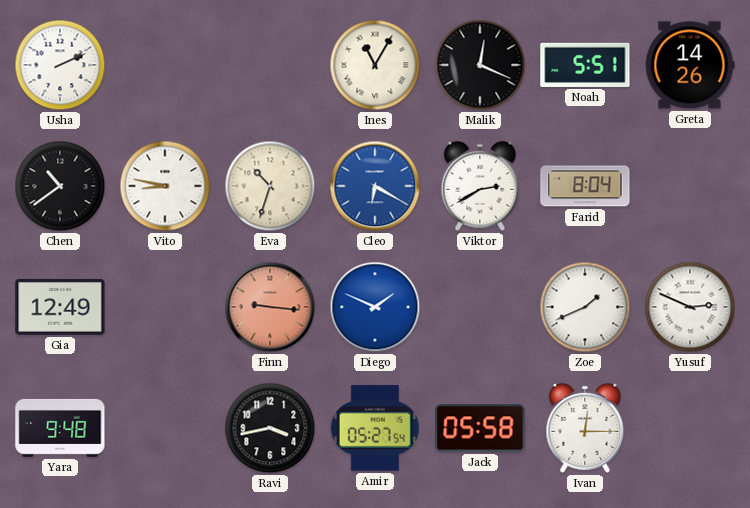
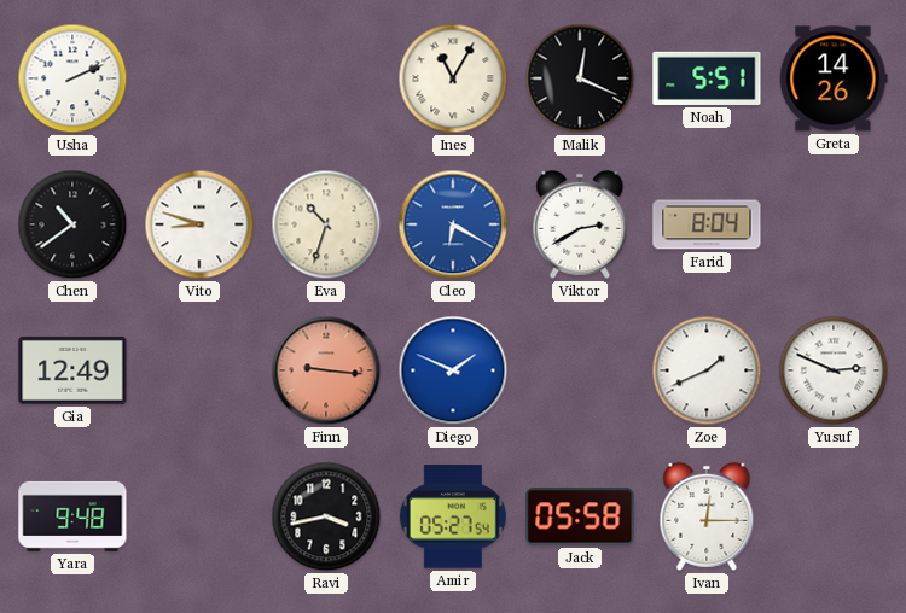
Vito: 8:47 -> 8:48 (199, 224)
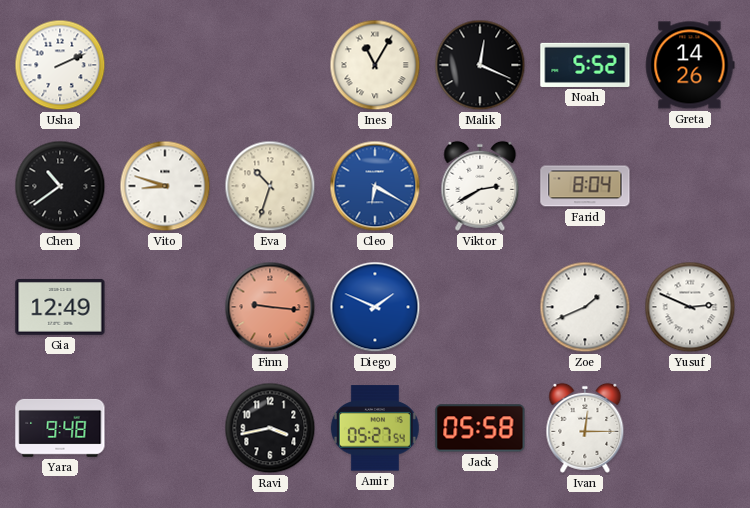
Noah: 5:51 -> 5:52 (585, 65)
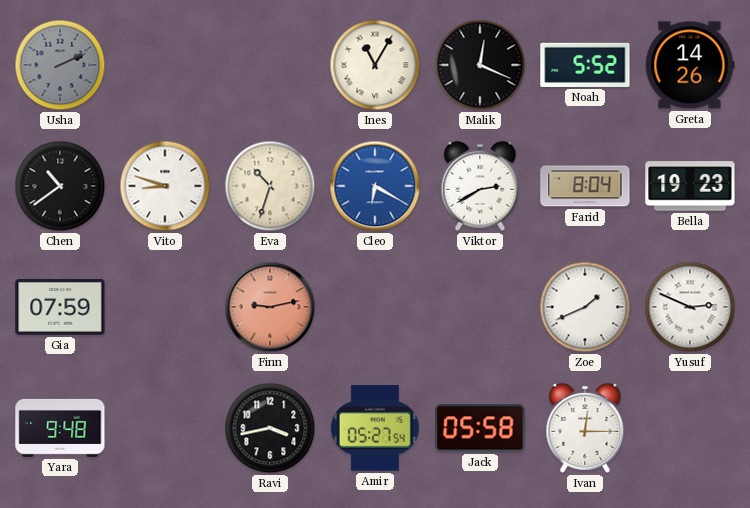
Usha dial: white -> grey (60, 65)
Bella: none -> 19:23 (690, 186)
Gia: 12:49 -> 07:59 (60, 307)
Finn: 9:16 -> 9:13 (270, 307)
Diego: 1:49 -> none (375, 307)
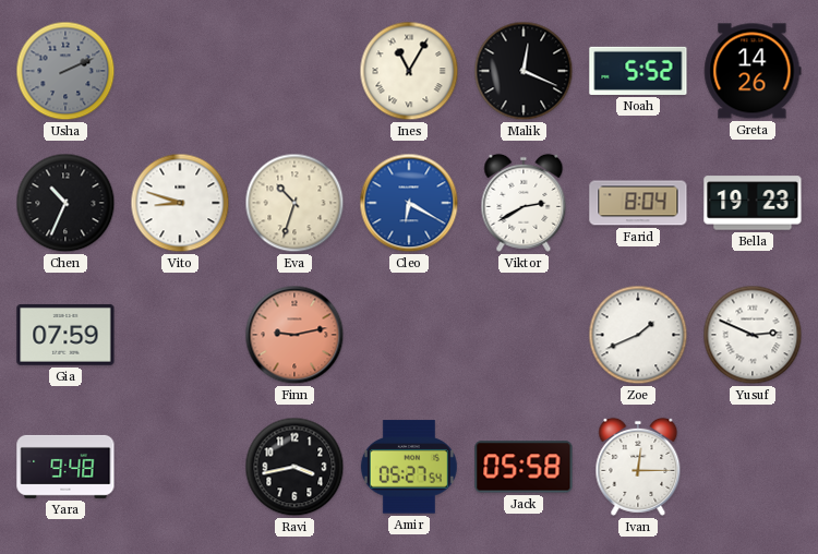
Chen: 10:39 -> 10:34 (65, 203)
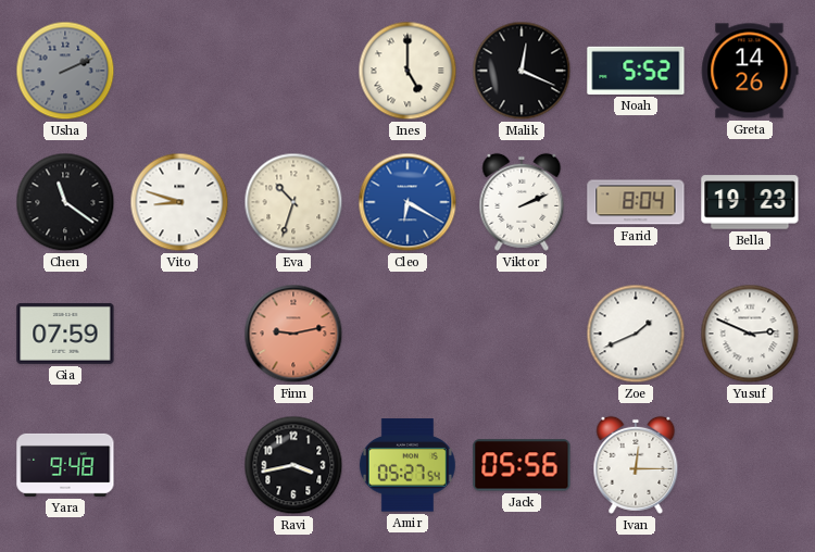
Ines: 11:05 -> 5:00 (407, 71)
Chen: 10:34 -> 11:21 (65, 202)
Viktor: 2:40 -> 2:11 (522, 202)
Jack: 05:58 -> 05:56 (522, 465)
